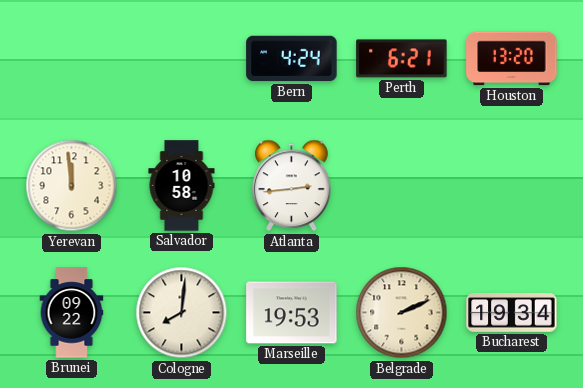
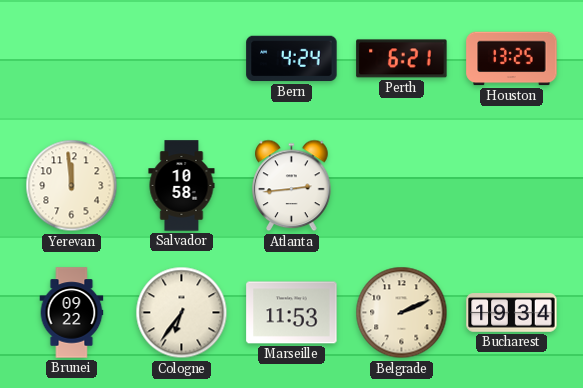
Houston: 13:20 -> 13:25 (512, 59)
Cologne: 8:01 -> 6:36 (182, 313)
Marseille: 19:53 -> 11:53 (292, 313)
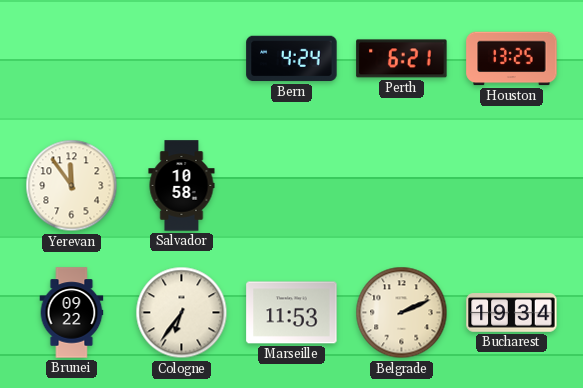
Yerevan: 11:59 -> 11:54 (72, 186)
Atlanta: 2:44 -> none (292, 186)
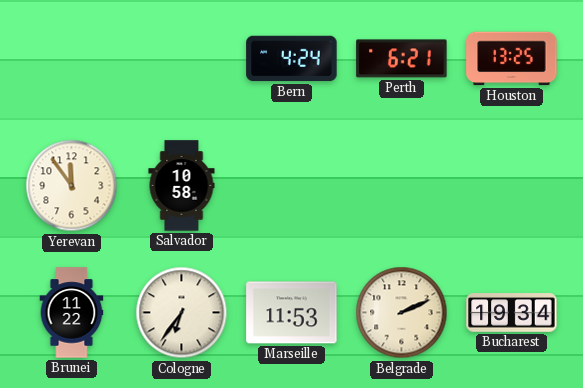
Brunei: 09:22 -> 11:22 (72, 313)
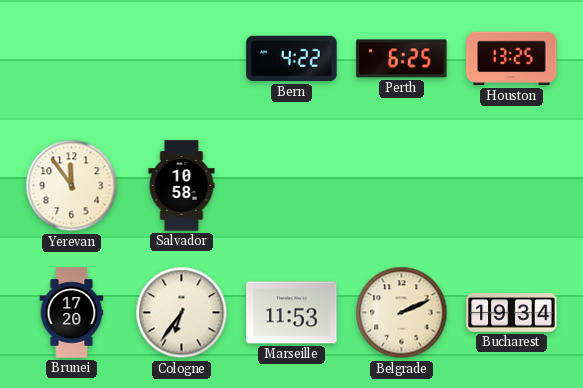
Bern: 4:24 -> 4:22 (292, 59)
Perth: 6:21 -> 6:25 (402, 59)
Brunei: 11:22 -> 17:20 (72, 313)
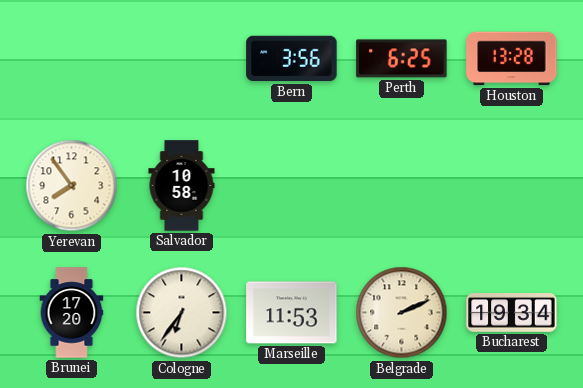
Bern: 4:22 -> 3:56 (292, 59)
Houston: 13:25 -> 13:28 (512, 59)
Yerevan: 11:54 -> 7:54 (72, 186)
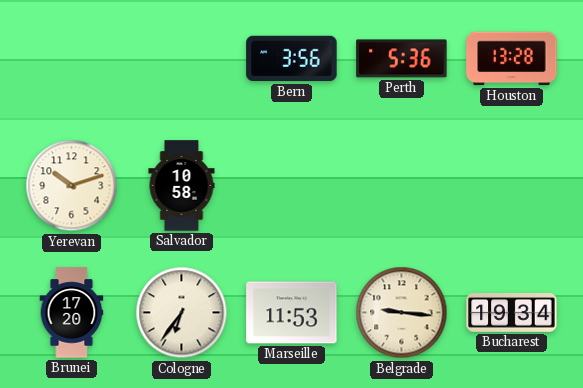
Perth: 6:25 -> 5:36 (402, 59)
Yerevan: 7:54 -> 10:12 (72, 186)
Belgrade: 2:11 -> 9:16 (402, 313)
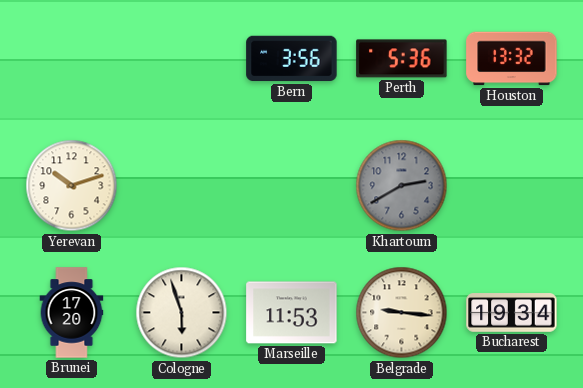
Houston: 13:28 -> 13:32 (512, 59)
Salvador: 10:58 -> none (182, 186)
Khartoum: none -> 2:40 (402, 186)
Cologne: 6:36 -> 5:57 (182, 313)
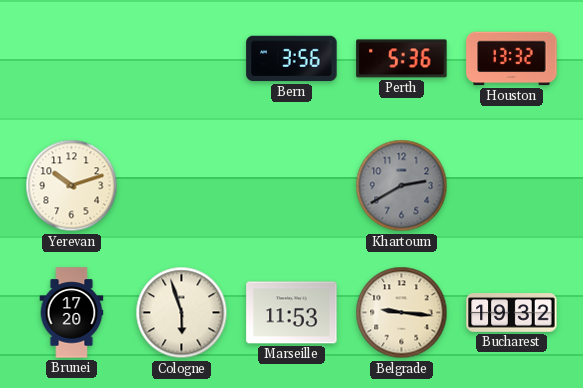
Bucharest: 19:34 -> 19:32 (512, 313)
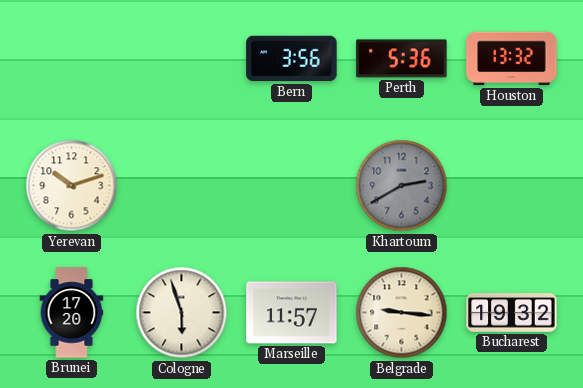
Marseille: 11:53 -> 11:57 (292, 313)
